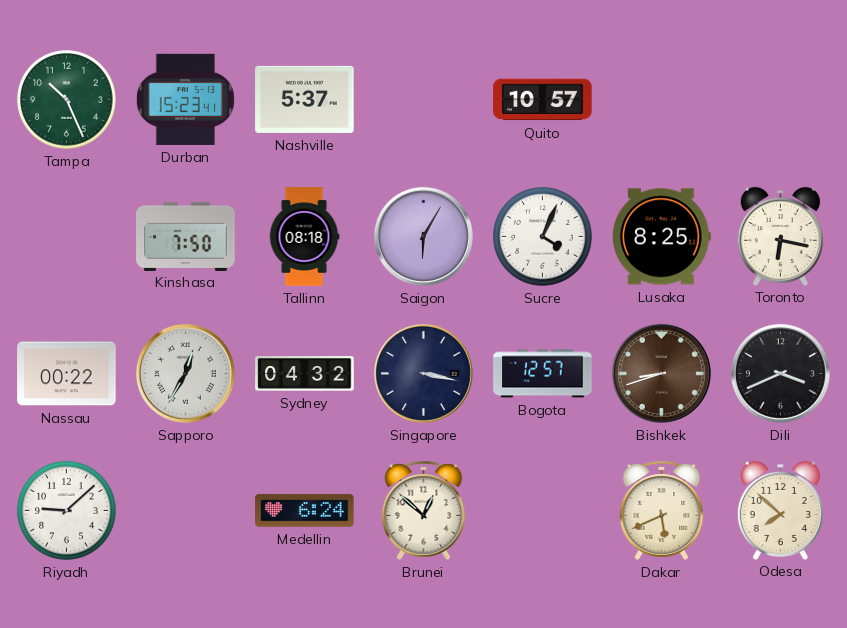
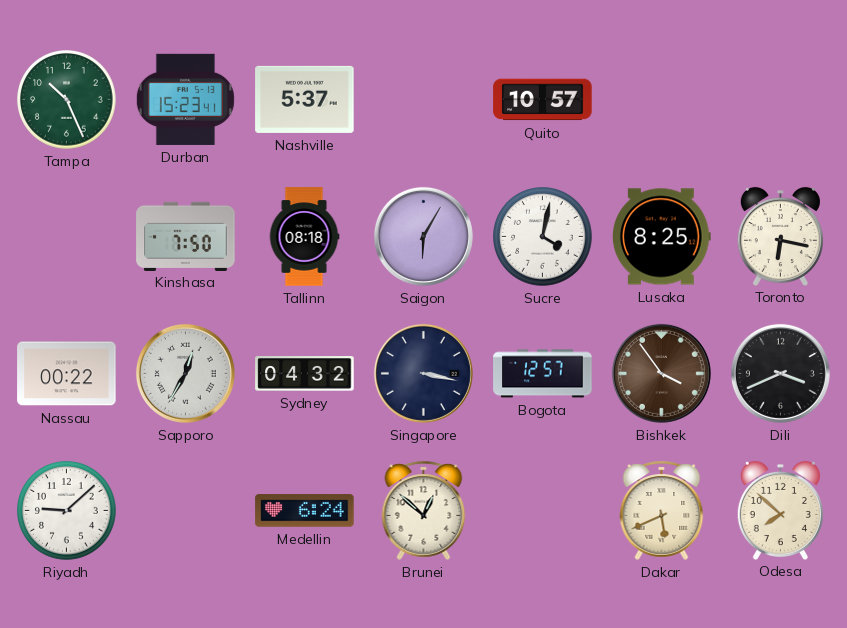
Sucre: 4:04 -> 4:02 (543, 237)
Bishkek: 8:42 -> 3:54 (661, 373)
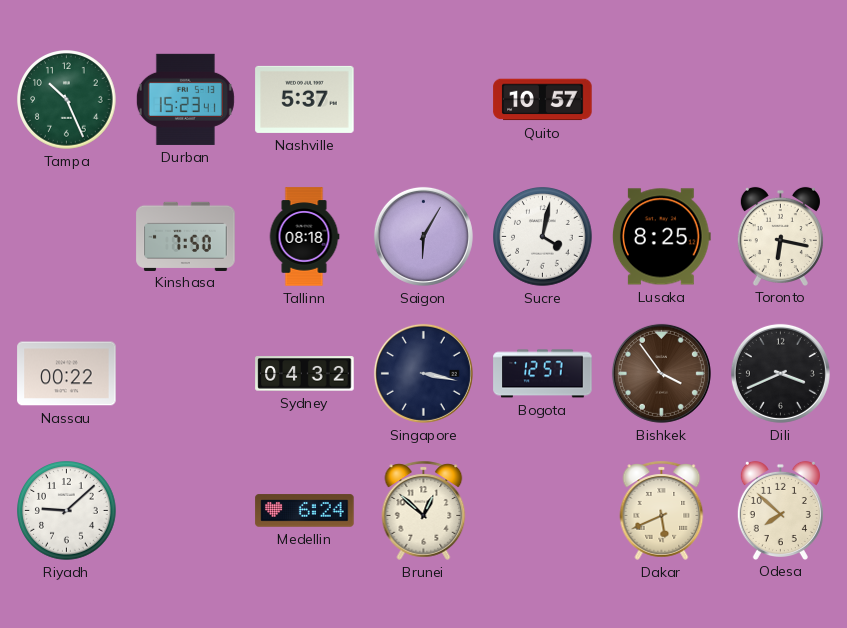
Sapporo: 12:35 -> none (185, 373)
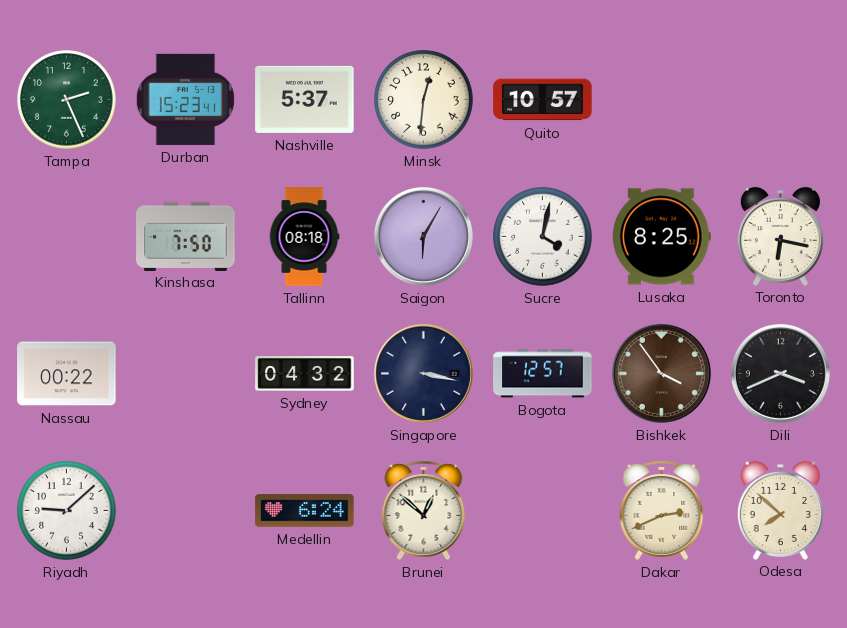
Tampa: 10:26 -> 2:26 (67, 100)
Minsk: none -> 12:31 (424, 100)
Dakar: 5:41 -> 2:41 (662, 510)
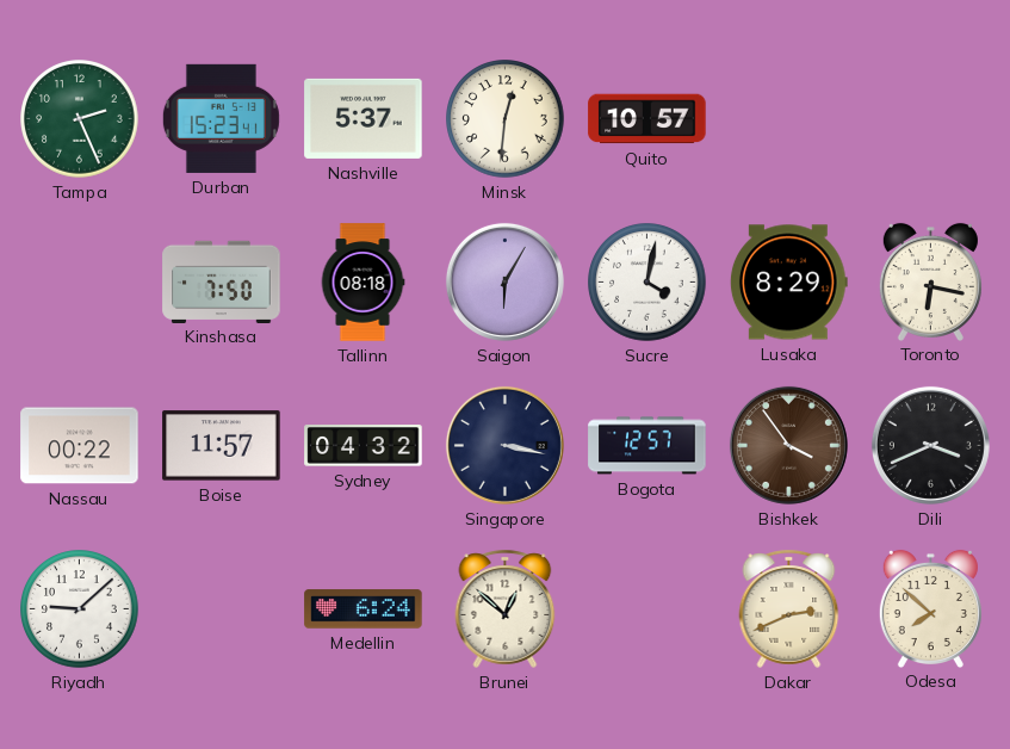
Lusaka: 8:25 -> 8:29 (788, 283)
Boise: none -> 11:57 (222, 446)
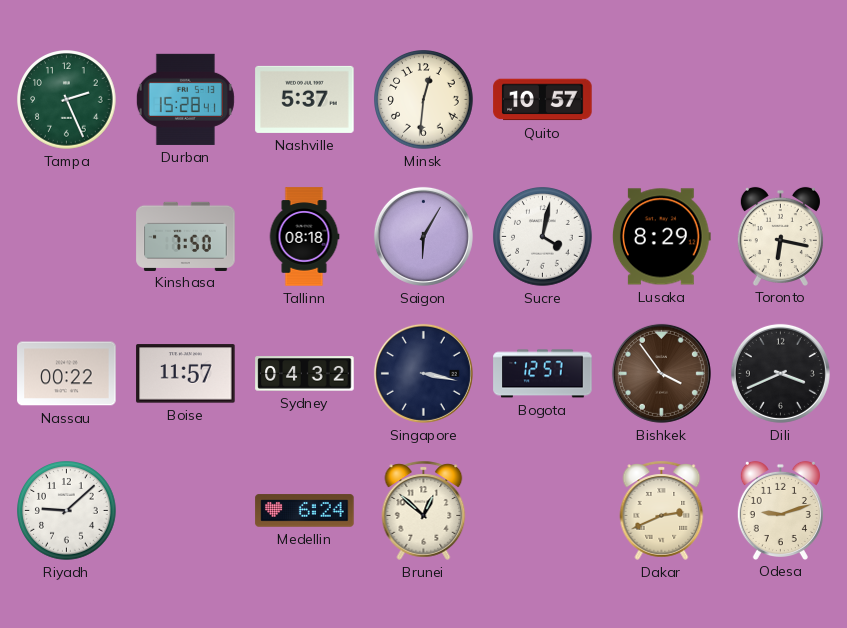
Durban: 15:23 -> 15:28 (185, 99)
Odesa: 7:52 -> 9:12 (780, 510)
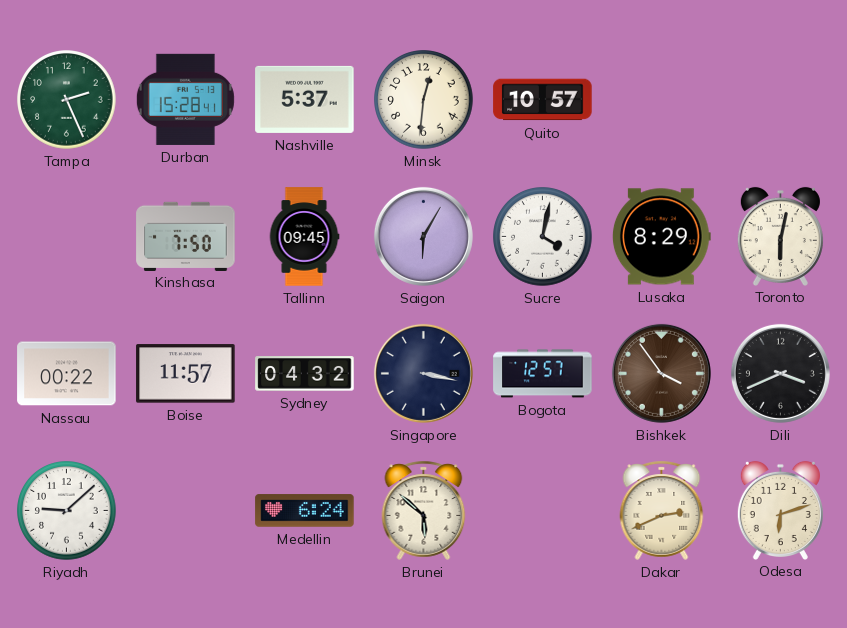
Tallinn: 08:18 -> 09:45 (304, 237)
Toronto: 6:17 -> 6:02 (780, 236)
Brunei: 12:52 -> 5:52 (424, 510)
Odesa: 9:12 -> 6:12 (780, 510)
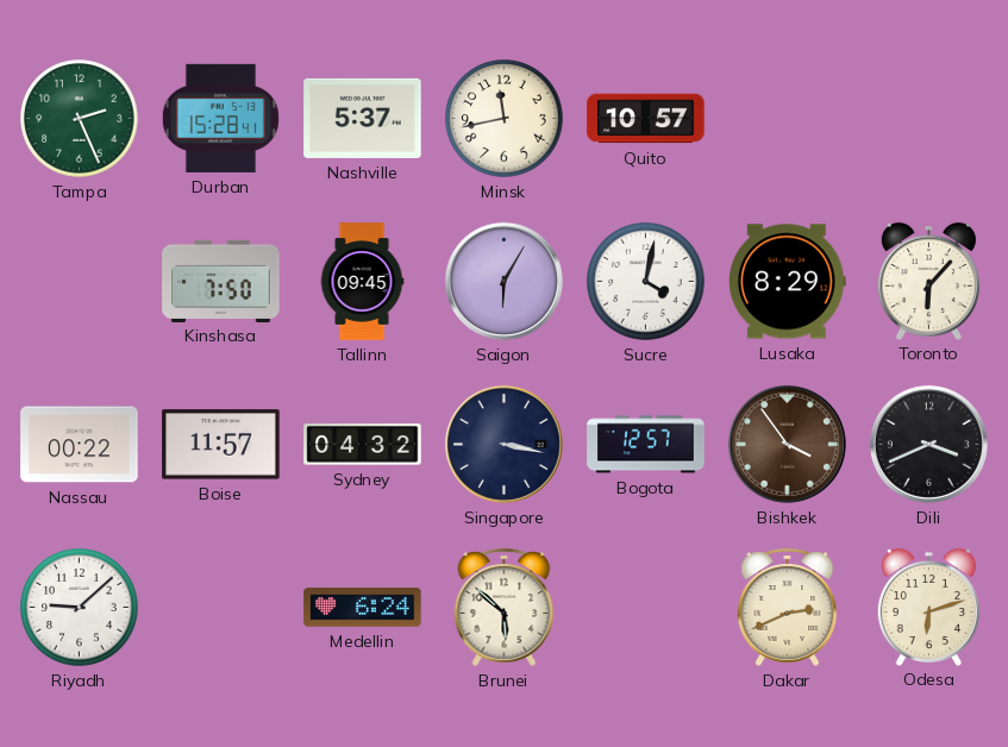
Minsk: 12:31 -> 11:43 (505, 119)
Toronto: 6:02 -> 6:07 (928, 281)
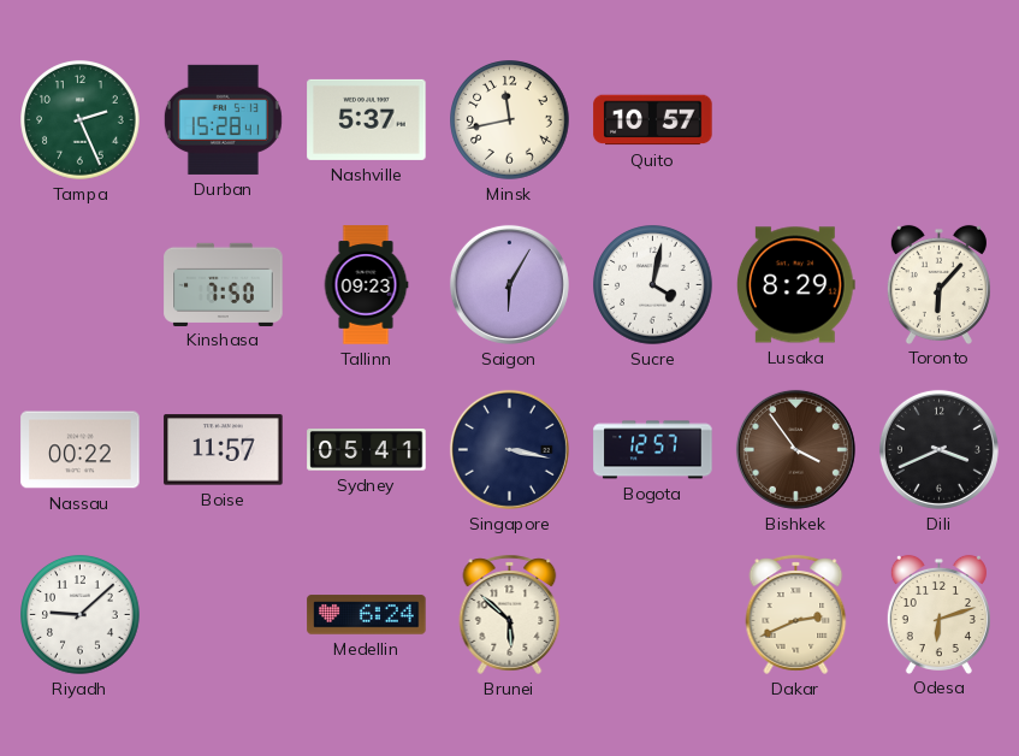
Tallinn: 09:45 -> 09:23 (366, 285)
Sydney: 04:32 -> 05:41 (367, 450)
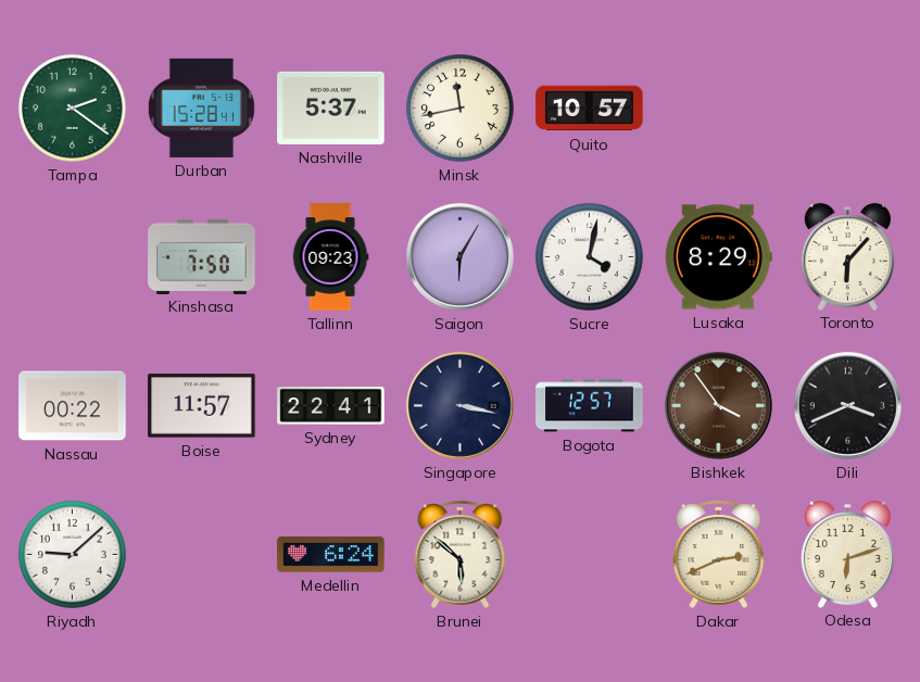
Tampa: 2:26 -> 2:21 (73, 109)
Sydney: 05:41 -> 22:41 (331, 406)
